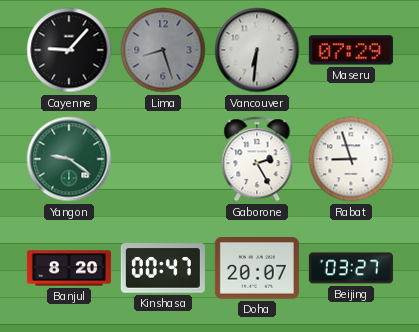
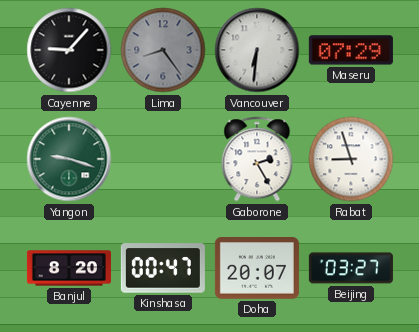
Lima: 8:27 -> 8:24 (163, 50)
Yangon: 9:21 -> 9:18 (69, 159)
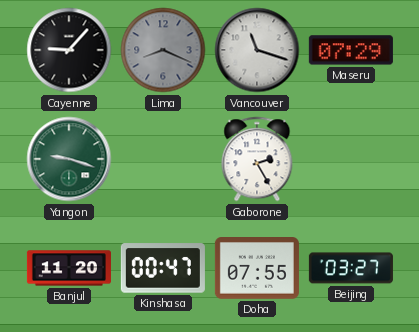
Lima: 8:24 -> 8:19 (163, 50)
Vancouver: 6:31 -> 11:18 (257, 50)
Rabat: 8:57 -> none (351, 159)
Banjul: 8:20 -> 11:20 (69, 268)
Doha: 20:07 -> 07:55 (257, 269)
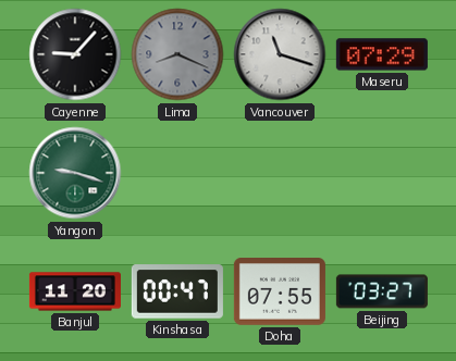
Gaborone: 2:25 -> none (257, 159)
